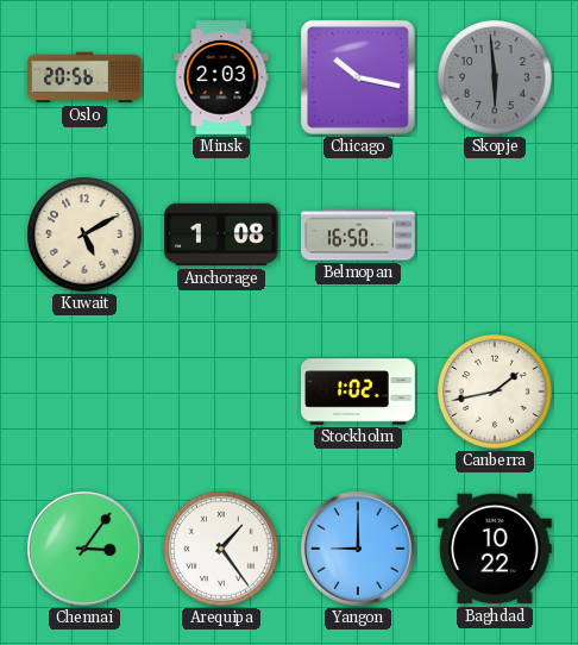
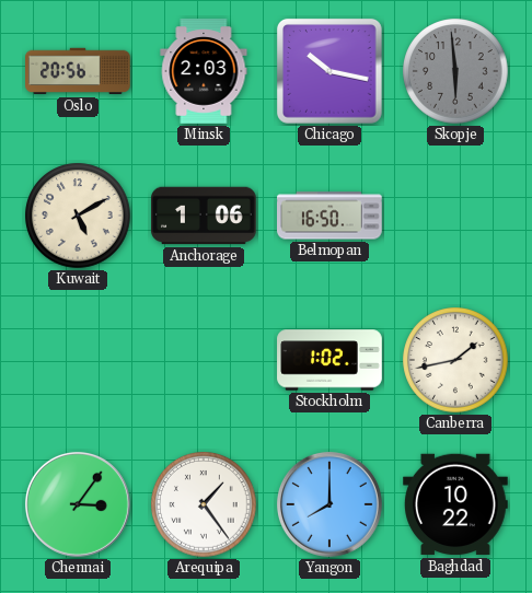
Anchorage: 1:08 -> 1:06 (204, 216)
Yangon: 9:00 -> 8:00 (329, 504)
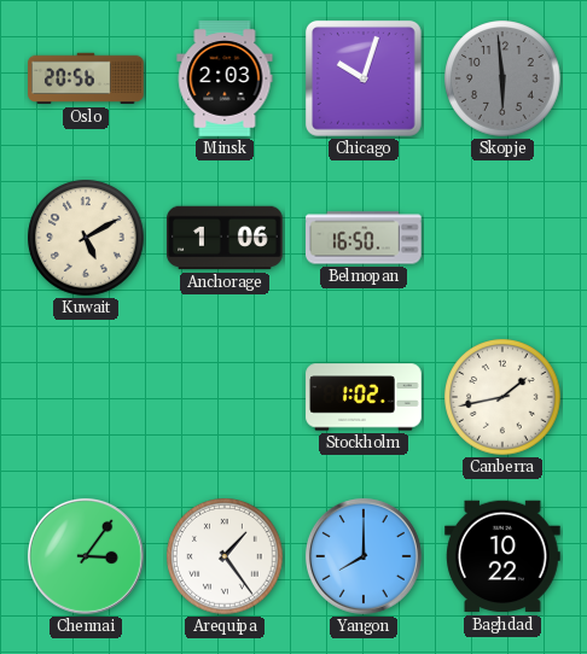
Chicago: 10:17 -> 10:03 (364, 78)
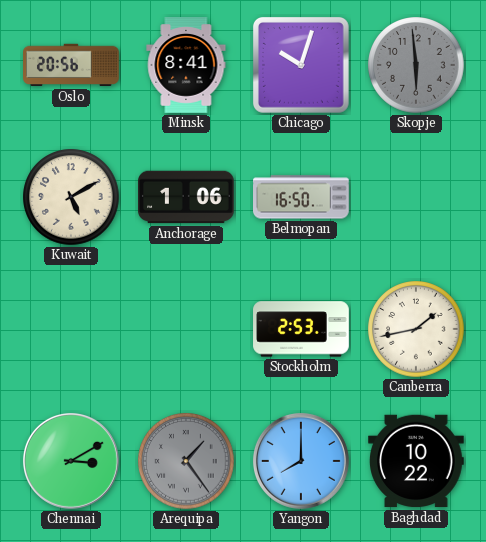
Minsk: 2:03 -> 8:41 (186, 65)
Stockholm: 1:02 -> 2:53 (301, 329)
Chennai: 3:06 -> 3:10 (71, 461)
Arequipa dial: white -> grey (186, 461)
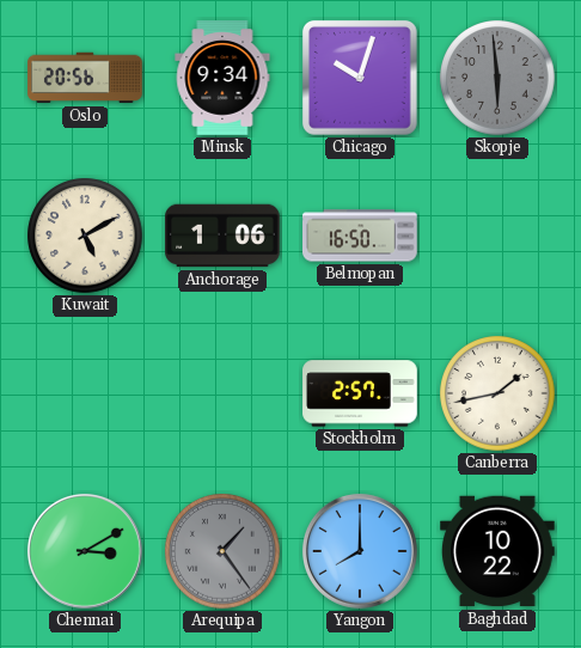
Minsk: 8:41 -> 9:34 (222, 78)
Stockholm: 2:53 -> 2:57 (360, 393)
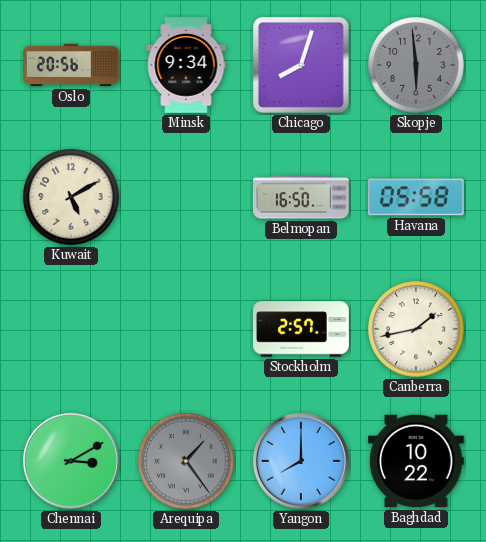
Chicago: 10:03 -> 8:03 (301, 65)
Anchorage: 1:06 -> none (222, 236)
Havana: none -> 05:58 (416, 197)
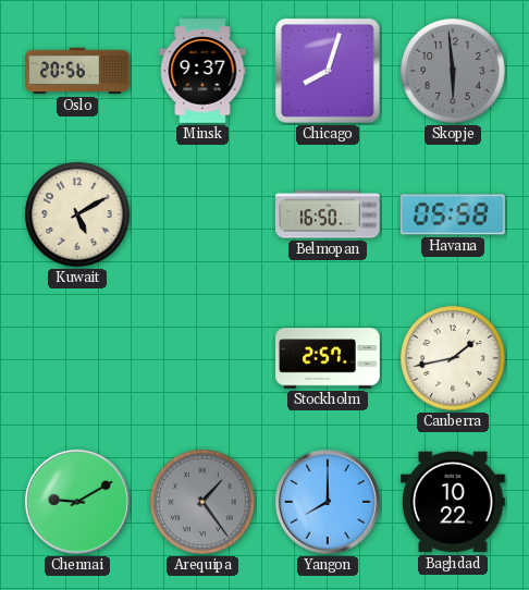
Minsk: 9:34 -> 9:37 (202, 71)
Chennai: 3:10 -> 9:10 (77, 502)
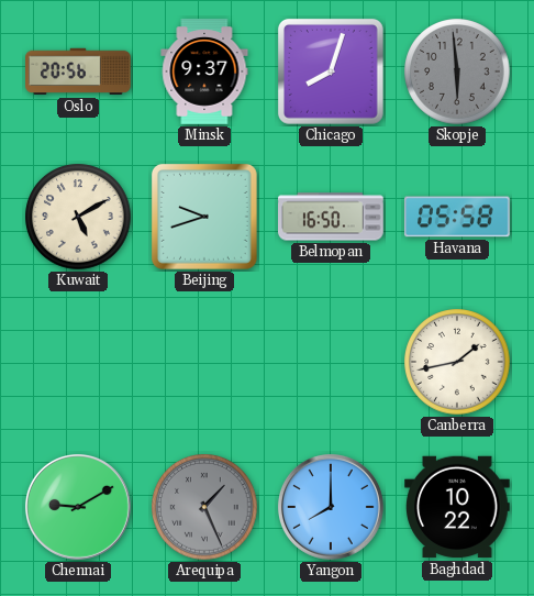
Beijing: none -> 9:42 (204, 217)
Stockholm: 2:57 -> none (328, 358)
Arequipa: 1:24 -> 1:26 (204, 507)
